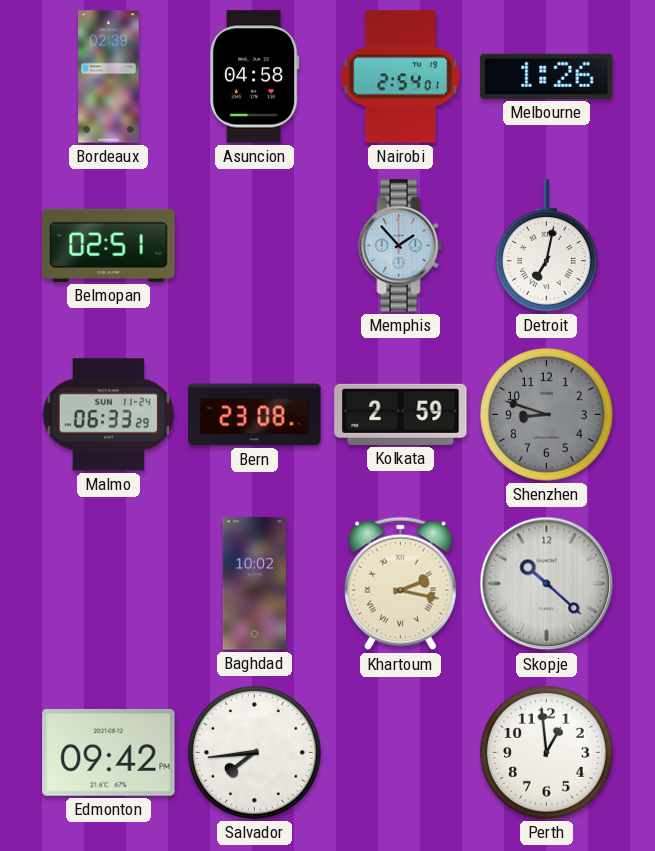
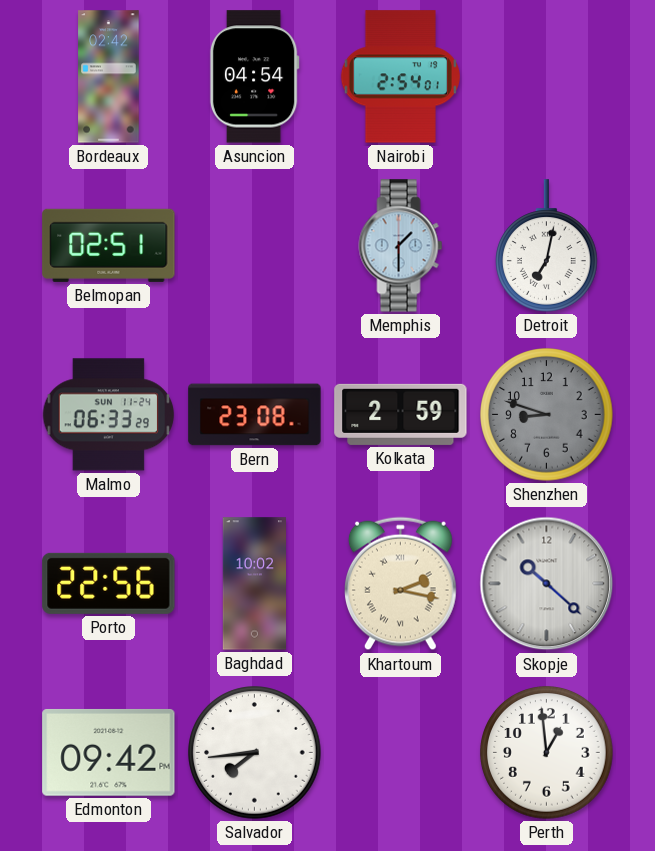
Bordeaux: 02:39 -> 02:42 (109, 77)
Asuncion: 04:58 -> 04:54 (254, 77)
Melbourne: 1:26 -> none (547, 76)
Memphis: 1:53 -> 1:30 (401, 246)
Porto: none -> 22:56 (109, 583)
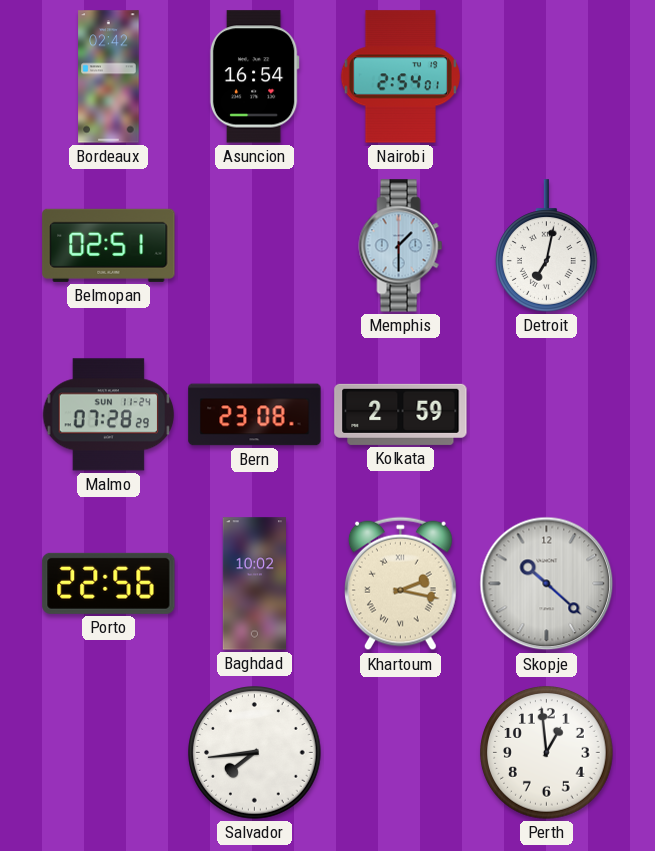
Asuncion: 04:54 -> 16:54 (254, 77)
Malmo: 06:33 -> 07:28 (109, 415)
Shenzhen: 8:48 -> none (547, 415)
Edmonton: 09:42 -> none (109, 752)
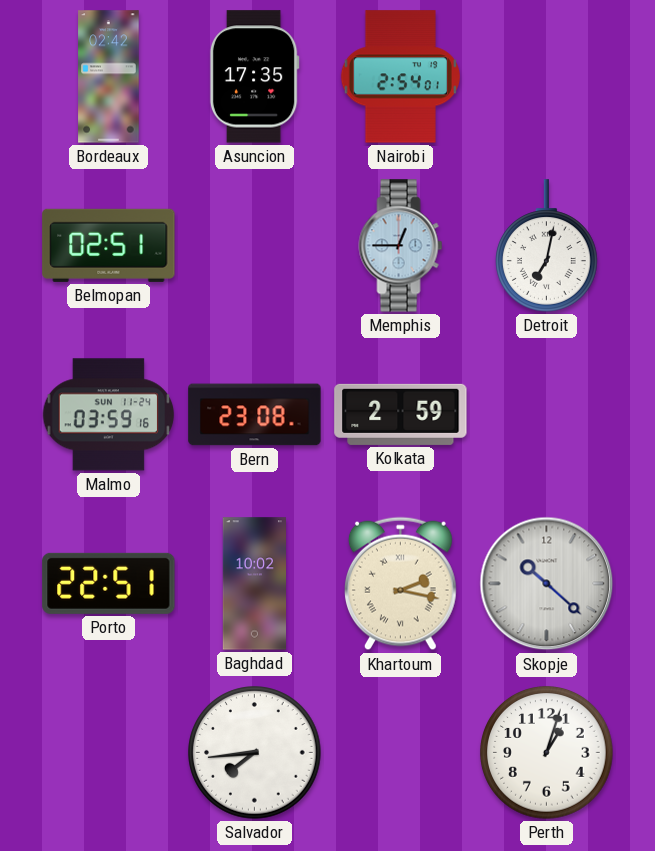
Asuncion: 16:54 -> 17:35 (254, 77)
Memphis: 1:30 -> 12:45 (401, 246)
Malmo: 07:28 -> 03:59 (109, 415)
Porto: 22:56 -> 22:51 (109, 583)
Perth: 12:59 -> 1:03 (547, 753)
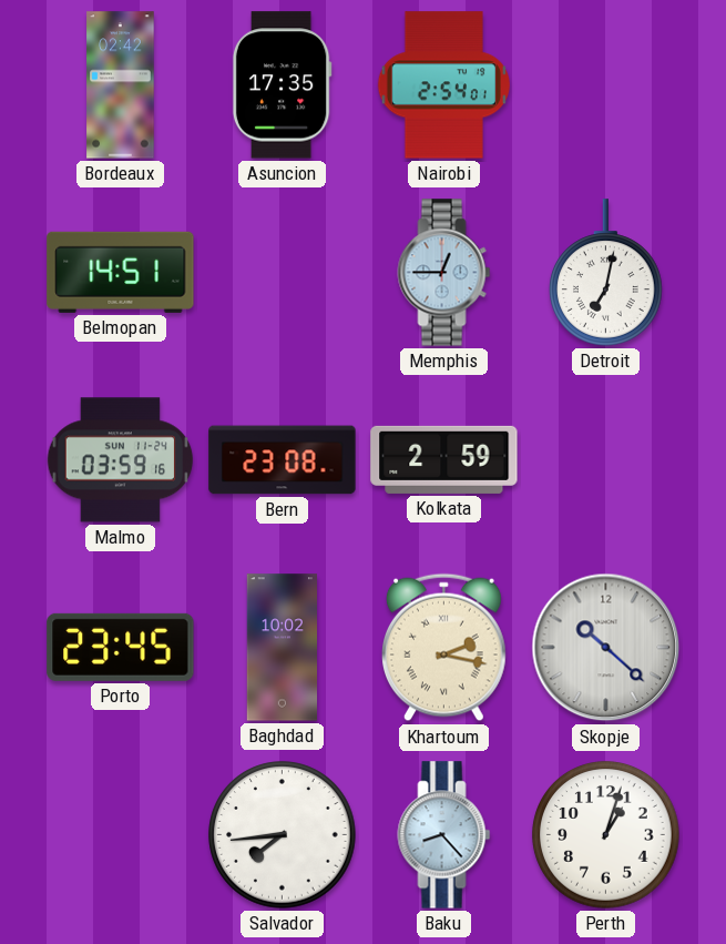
Belmopan: 02:51 -> 14:51 (121, 272)
Porto: 22:51 -> 23:45 (121, 647)
Baku: none -> 8:23 (444, 835)
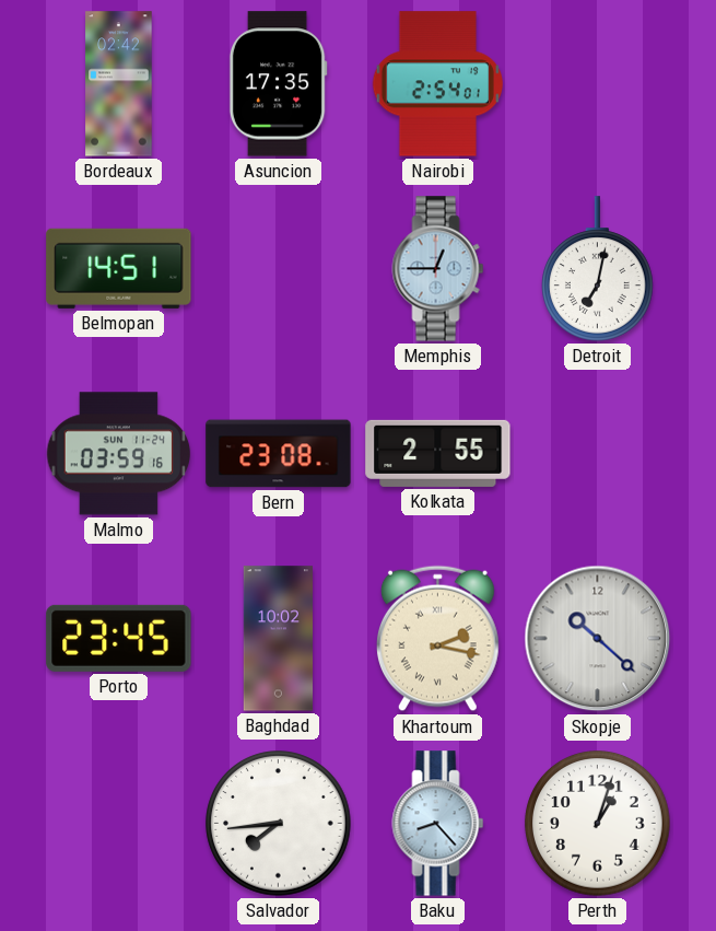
Kolkata: 2:59 -> 2:55 (438, 453)
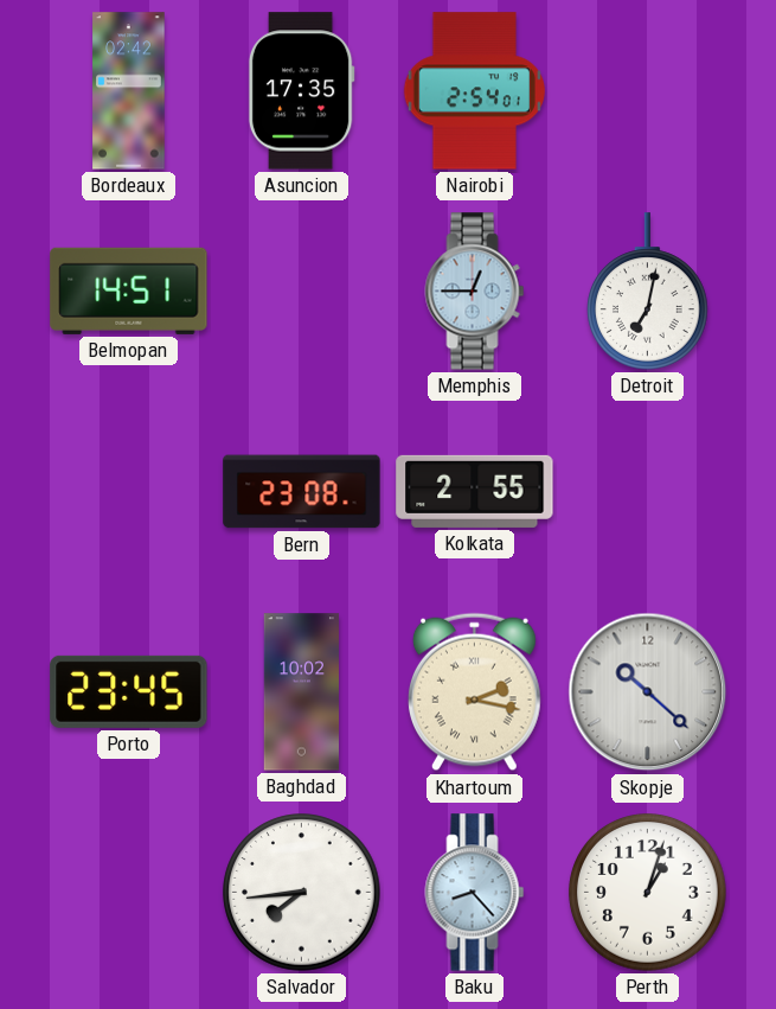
Malmo: 03:59 -> none (119, 454)
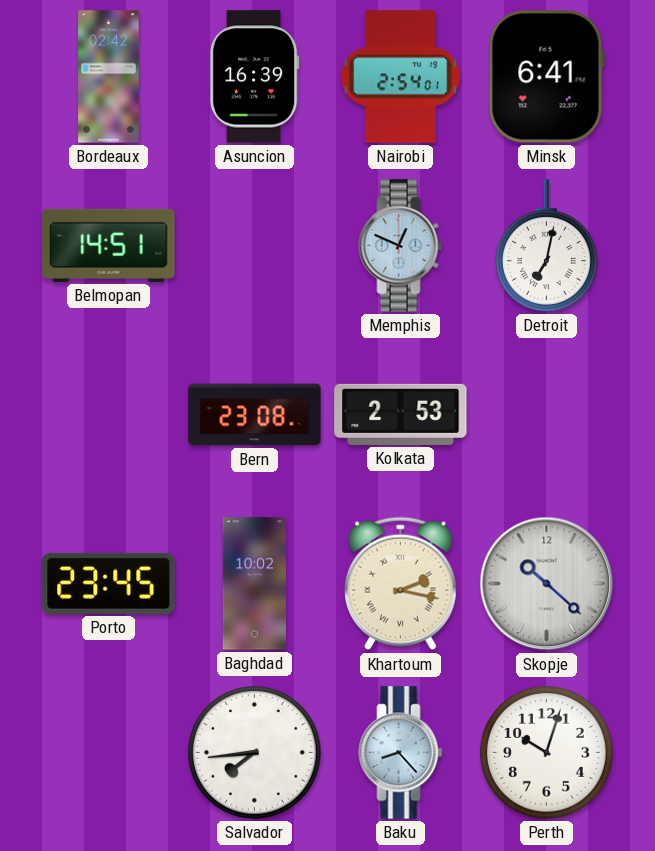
Asuncion: 17:35 -> 16:39 (254, 77)
Minsk: none -> 6:41 (546, 77)
Memphis: 12:45 -> 12:49 (401, 246)
Kolkata: 2:55 -> 2:53 (401, 414)
Perth: 1:03 -> 10:03 (547, 753)
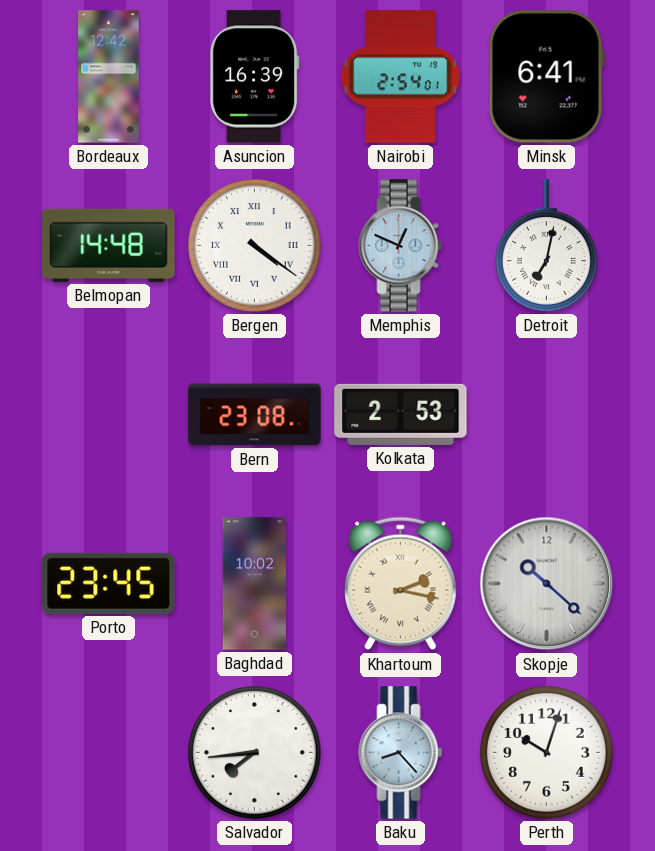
Bordeaux: 02:42 -> 12:42 (109, 77)
Belmopan: 14:51 -> 14:48 (109, 245)
Bergen: none -> 4:21 (255, 246)
